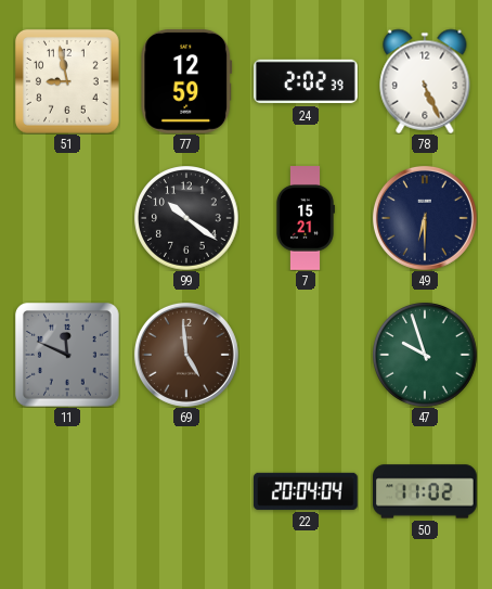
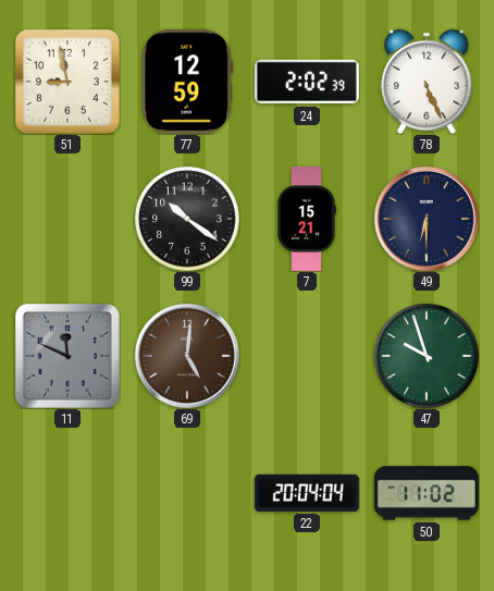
69: 4:59 -> 5:01 (187, 356)
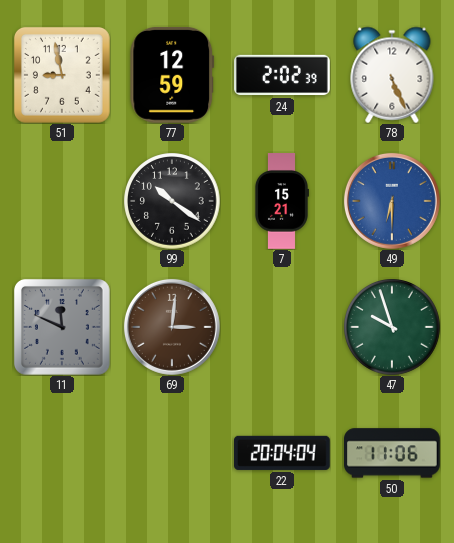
49 dial: navy -> blue (392, 201)
69: 5:01 -> 3:01 (172, 327)
50: 11:02 -> 11:06 (393, 453)
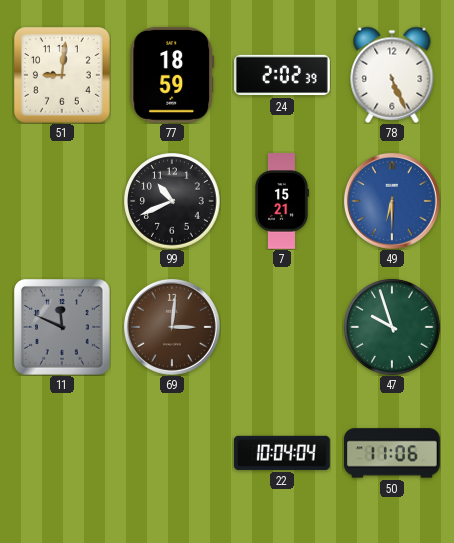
51: 8:58 -> 9:01 (62, 75)
77: 12:59 -> 18:59 (172, 75)
99: 10:21 -> 10:41 (172, 201)
22: 20:04 -> 10:04 (283, 453)
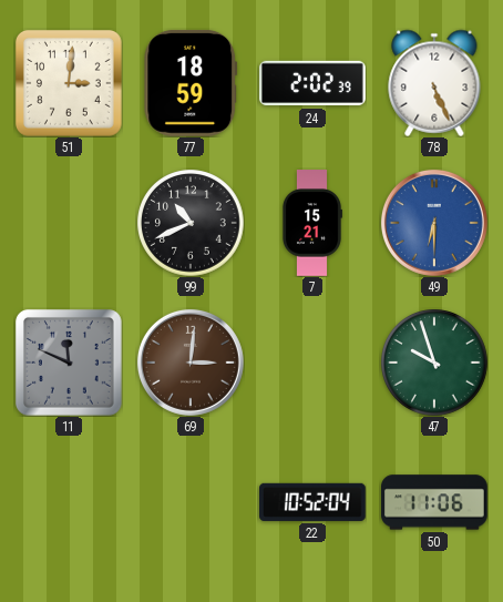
51: 9:01 -> 3:01 (69, 83)
22: 10:04 -> 10:52 (314, 502)
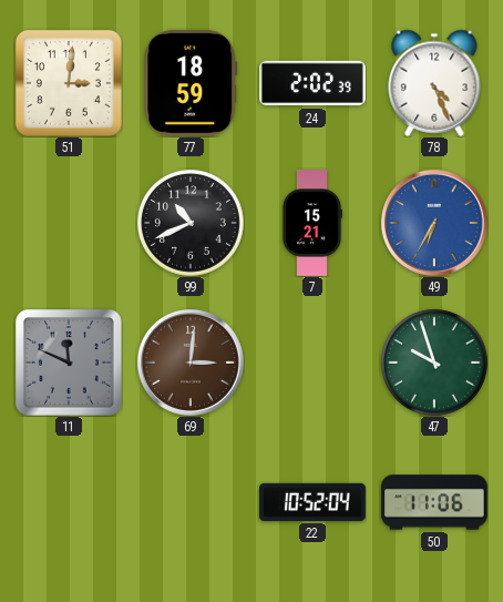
78: 5:26 -> 4:26 (434, 83)
49: 6:30 -> 6:35 (434, 223)
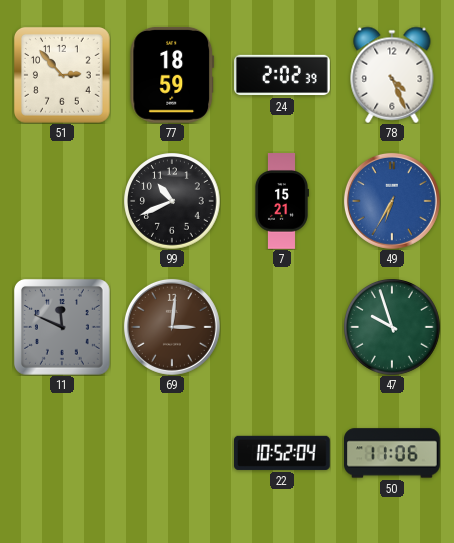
51: 3:01 -> 2:53 (62, 75)
